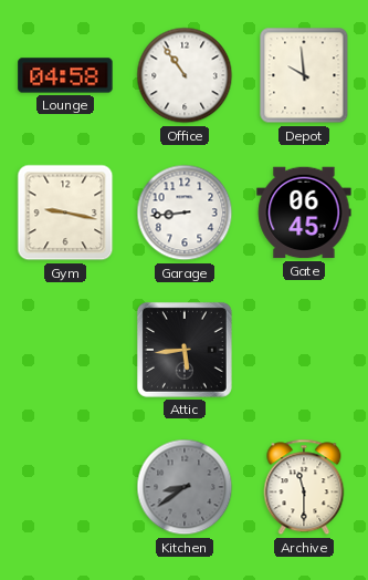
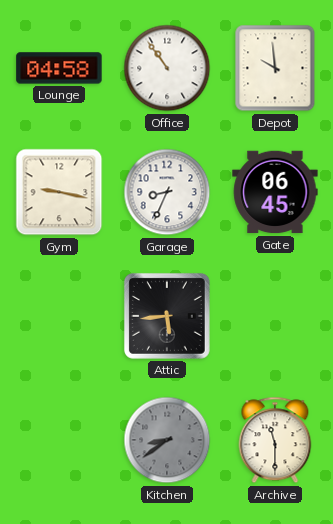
Garage: 8:44 -> 8:34 (167, 192)
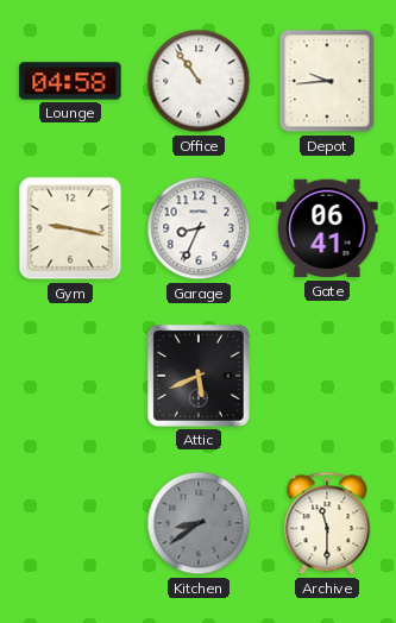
Depot: 9:59 -> 9:44 (327, 81)
Gate: 06:45 -> 06:41 (327, 228)
Attic: 5:44 -> 5:41 (199, 376)
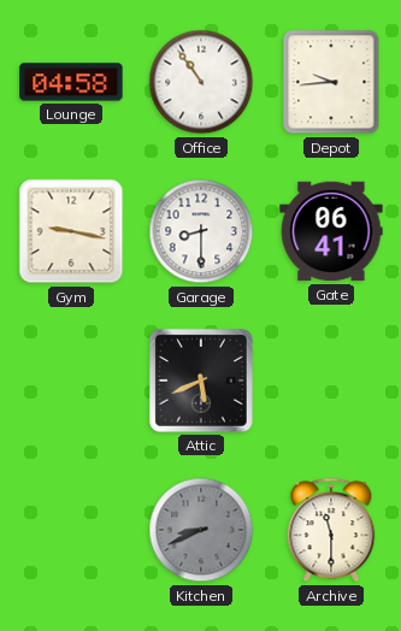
Garage: 8:34 -> 8:30 (201, 231)
Kitchen: 8:39 -> 8:41 (201, 530)
